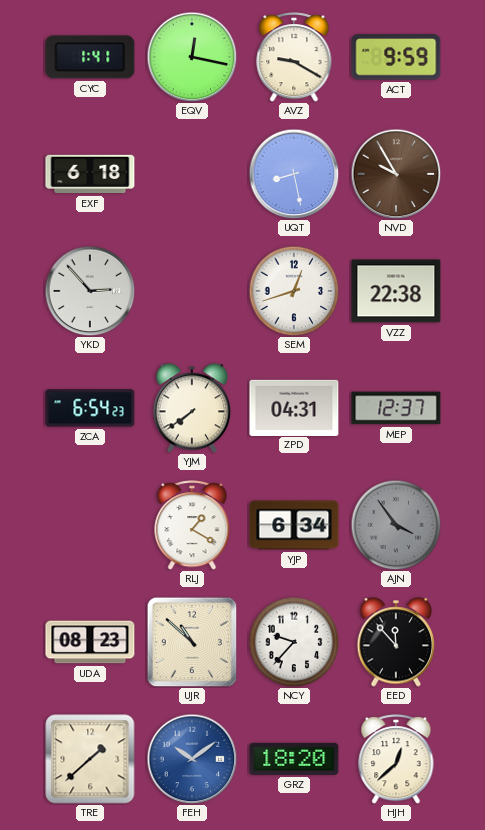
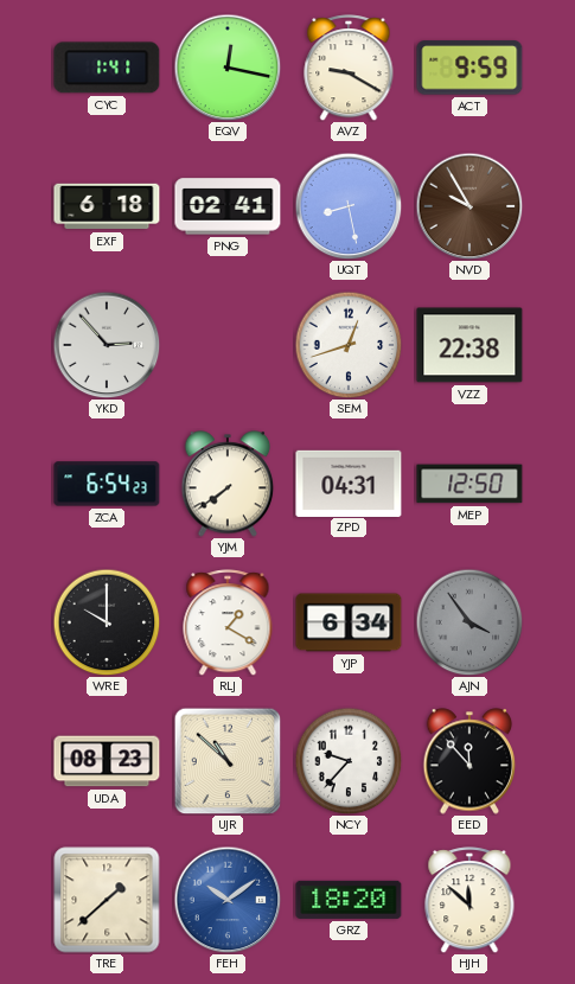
PNG: none -> 02:41 (228, 206)
MEP: 12:37 -> 12:50 (469, 484)
WRE: none -> 10:00 (107, 622)
HJH: 12:38 -> 11:52 (469, 900)
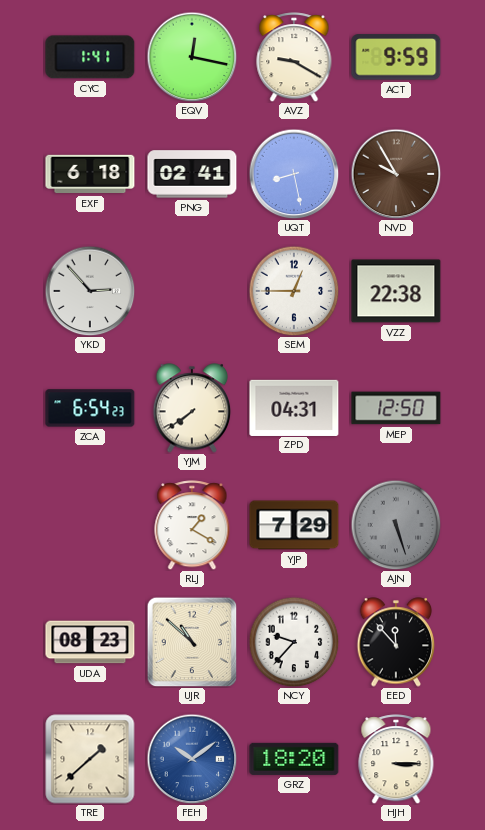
SEM: 12:42 -> 12:45 (294, 291)
WRE: 10:00 -> none (107, 622)
YJP: 6:34 -> 7:29 (294, 525)
AJN: 3:54 -> 5:27 (396, 525)
HJH: 11:52 -> 3:15 (396, 759)
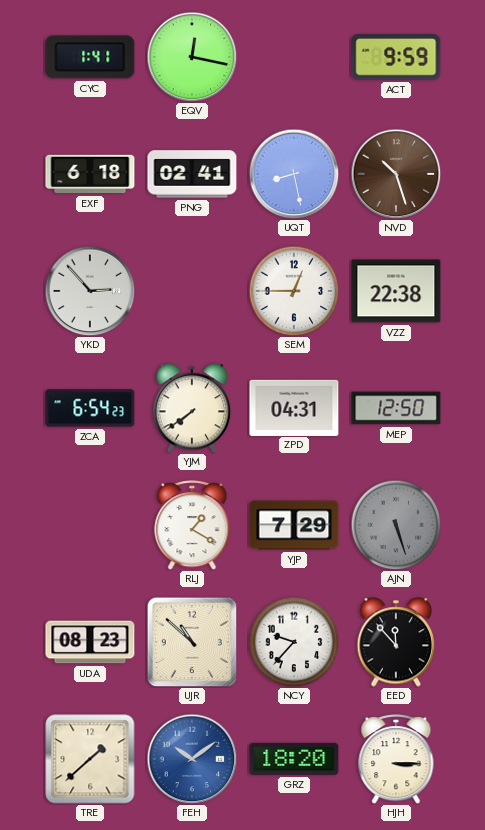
AVZ: 9:20 -> none (294, 57)
NVD: 9:55 -> 10:27 (396, 174)
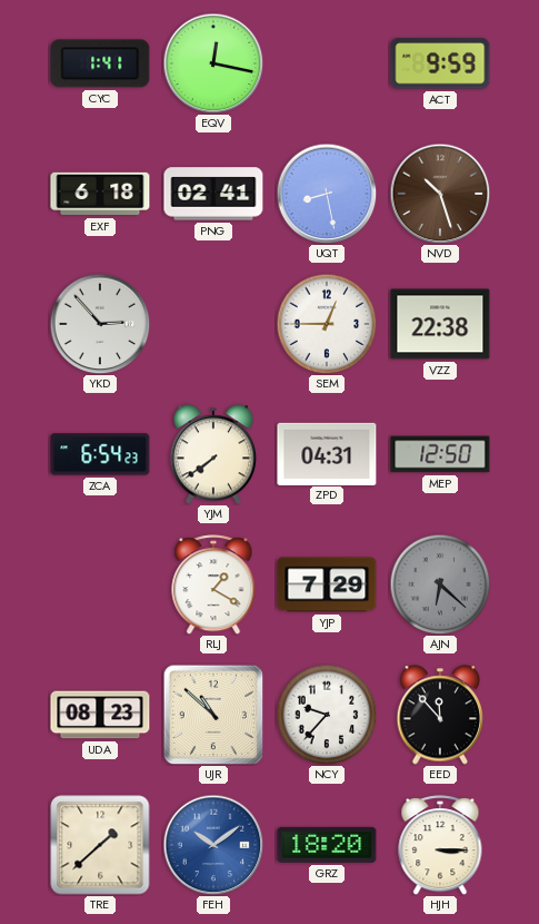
AJN: 5:27 -> 6:22 (440, 584)
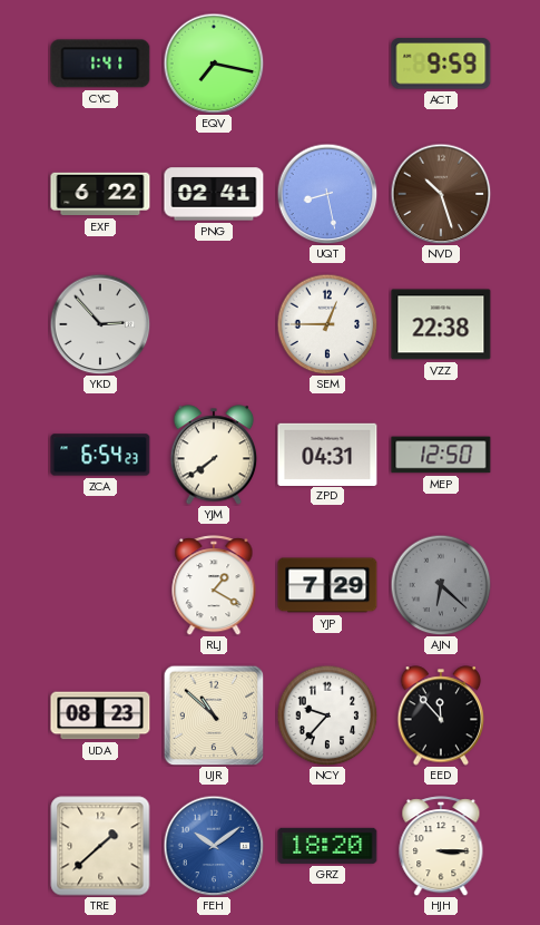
EQV: 12:17 -> 7:17 (214, 64)
EXF: 6:18 -> 6:22 (100, 194)
